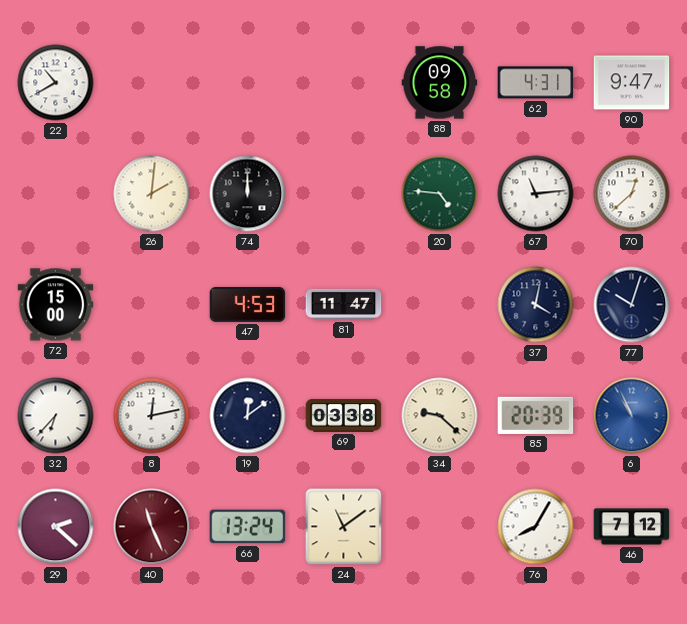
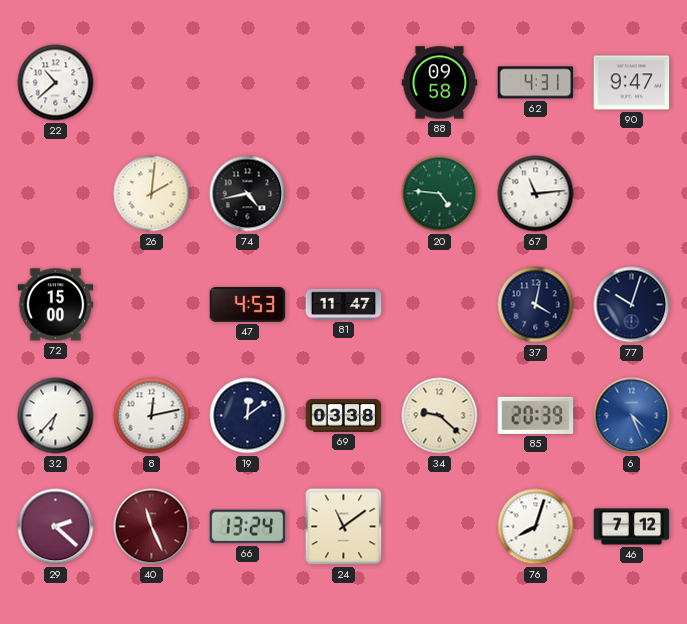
22: 10:40 -> 10:38 (56, 83)
74: 12:00 -> 4:43 (248, 194)
70: 12:38 -> none (632, 194)
6: 10:56 -> 4:26 (632, 416)
76: 8:05 -> 8:03 (536, 527)
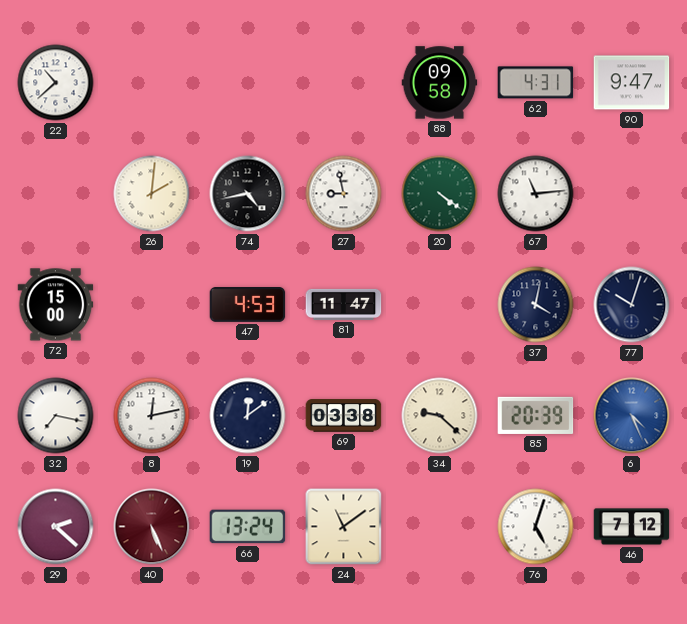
27: none -> 8:58 (344, 194)
20: 4:46 -> 4:21 (440, 194)
32: 6:37 -> 7:17 (56, 416)
40: 11:26 -> 5:26 (152, 527)
76: 8:03 -> 5:03 (536, 527)
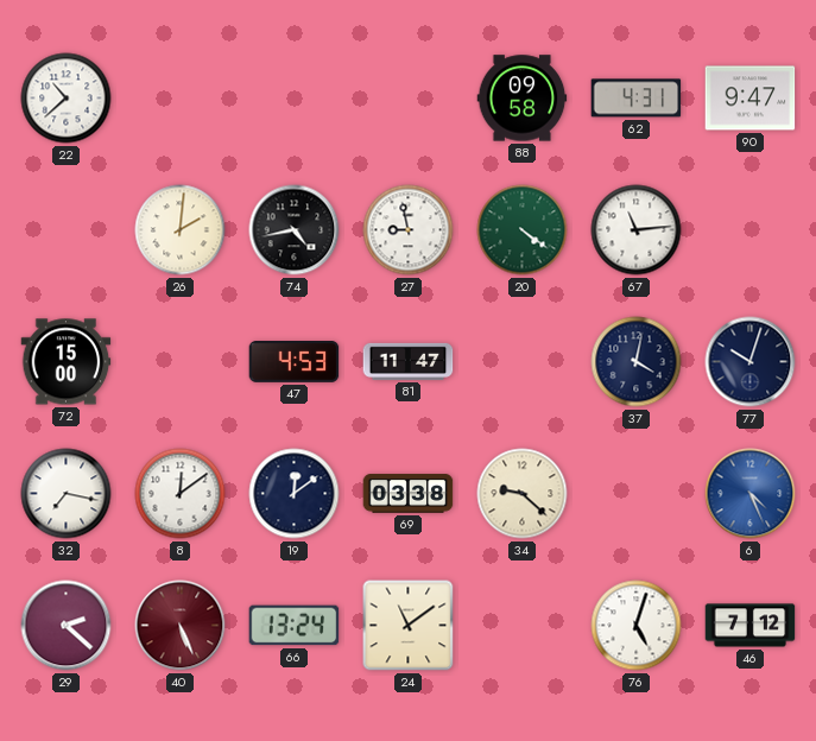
8: 12:13 -> 12:09 (181, 494)
85: 20:39 -> none (536, 415)
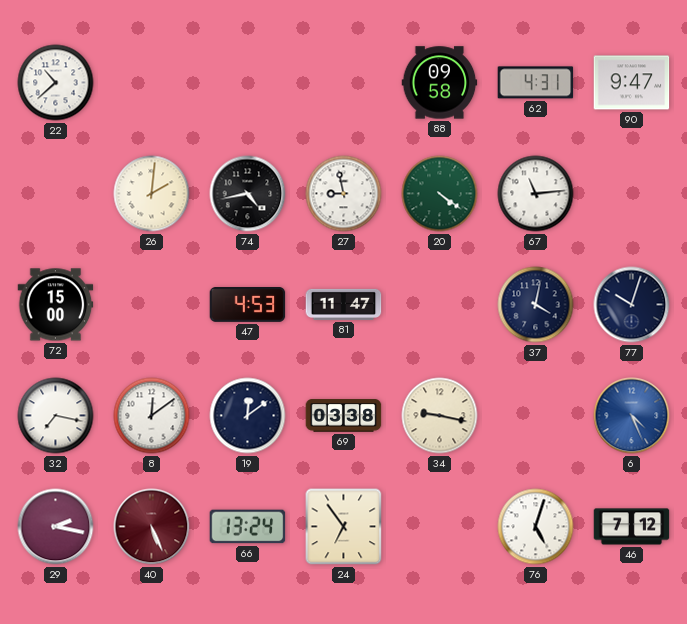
34: 9:22 -> 9:17 (440, 416)
29: 2:22 -> 2:17 (56, 527)
24: 11:09 -> 6:54 (344, 527)
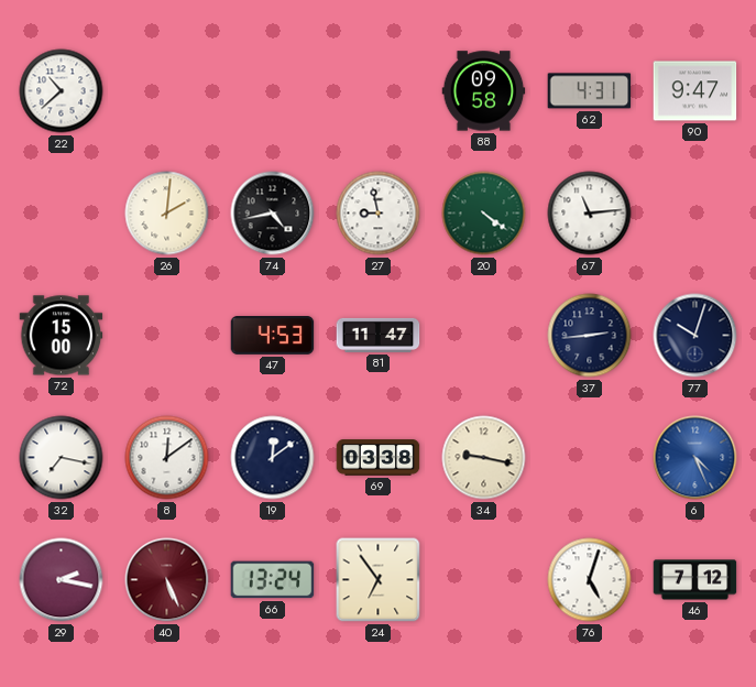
37: 4:02 -> 2:44 (590, 336)
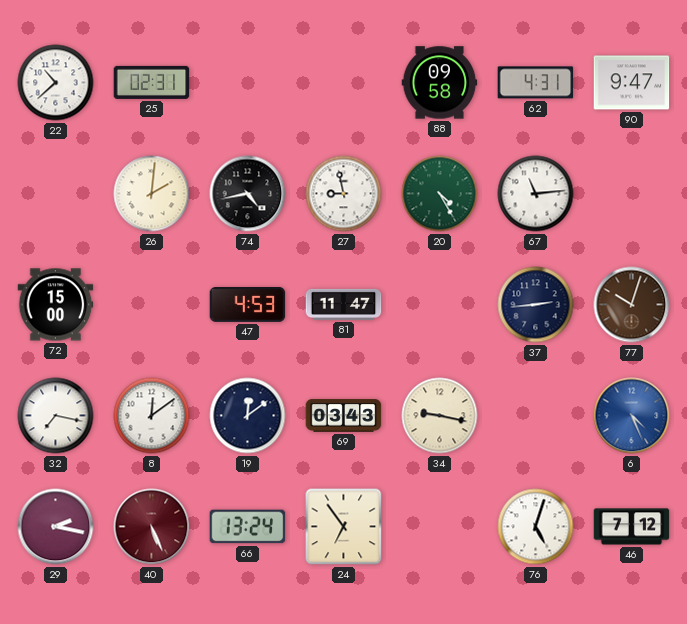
25: none -> 02:31 (152, 82)
20: 4:21 -> 4:25 (440, 194)
77 dial: navy -> brown (632, 305)
69: 03:38 -> 03:43 (344, 416)
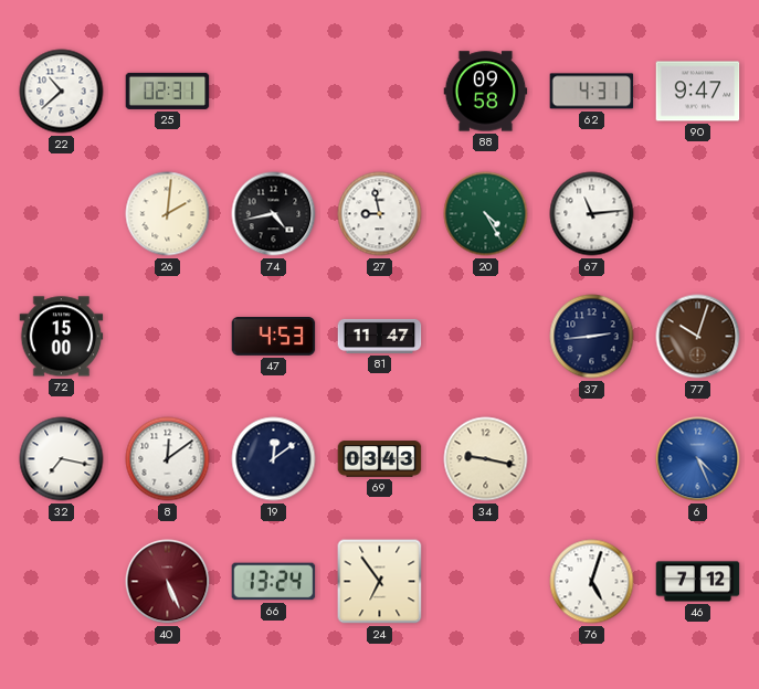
29: 2:17 -> none (56, 527)
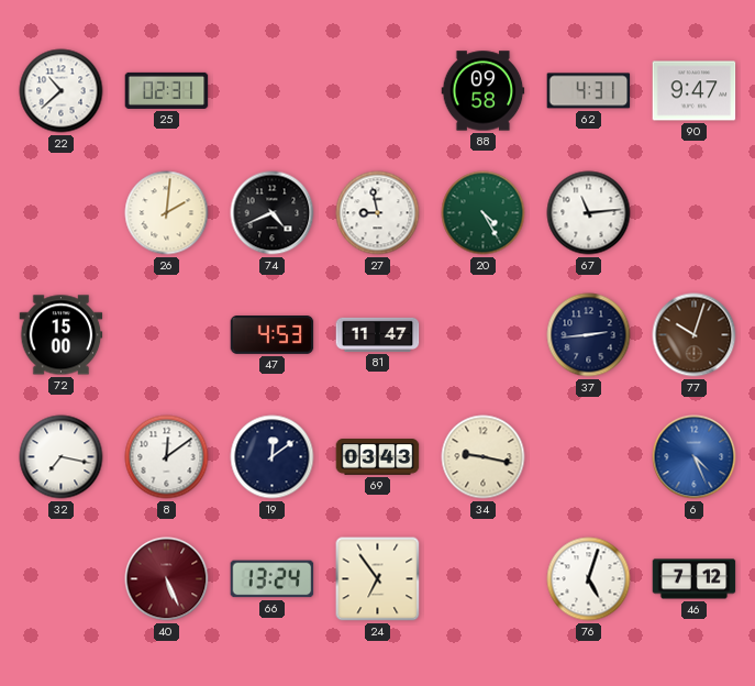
74: 4:43 -> 4:41 (273, 213)
